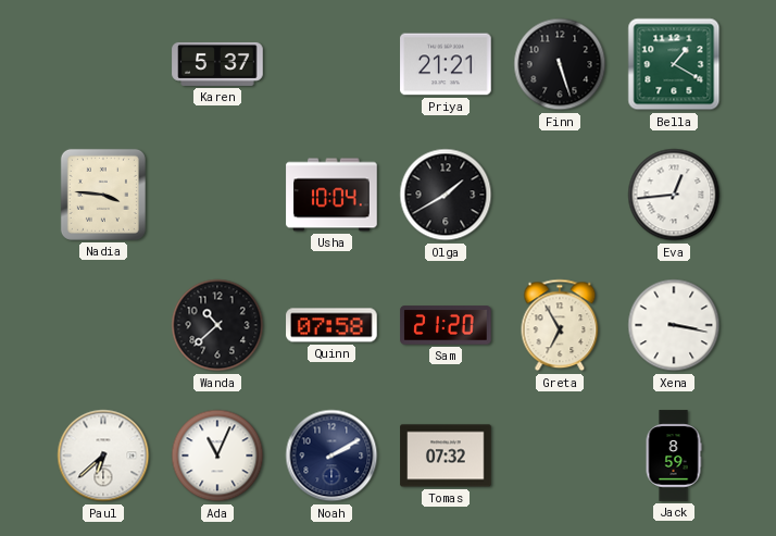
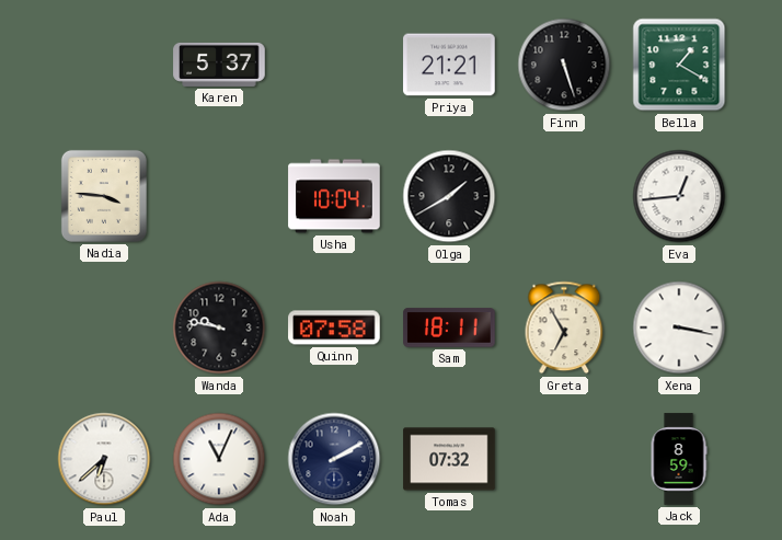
Wanda: 10:38 -> 9:47 (219, 328)
Sam: 21:20 -> 18:11 (449, 328)
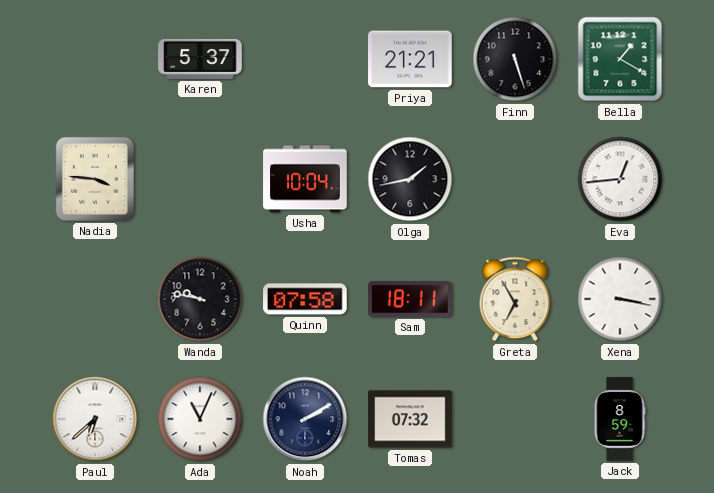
Olga: 1:40 -> 1:43 (410, 179)
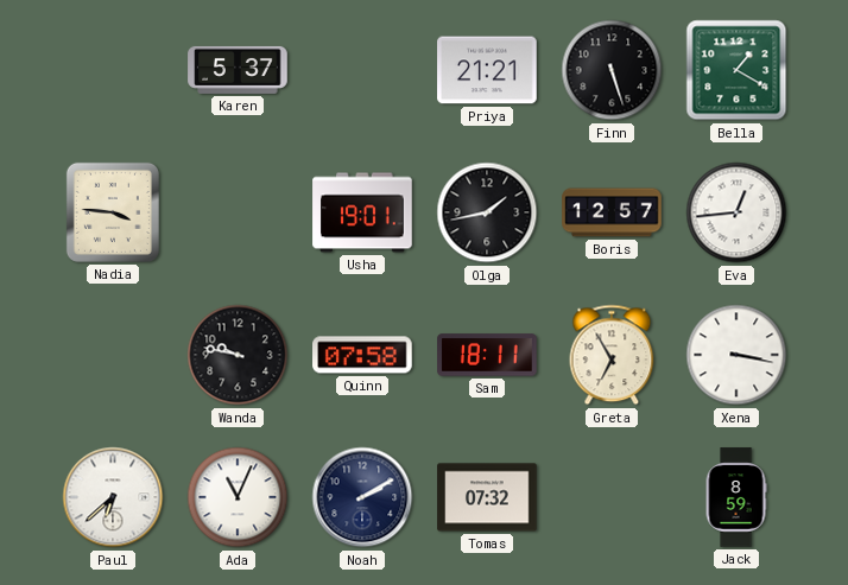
Usha: 10:04 -> 19:01 (362, 212)
Boris: none -> 12:57 (612, 212)
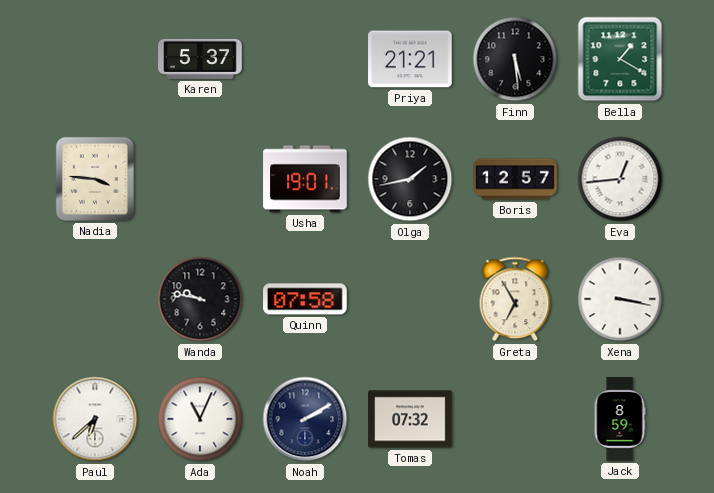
Finn: 5:27 -> 5:29 (515, 59)
Sam: 18:11 -> none (487, 355)
